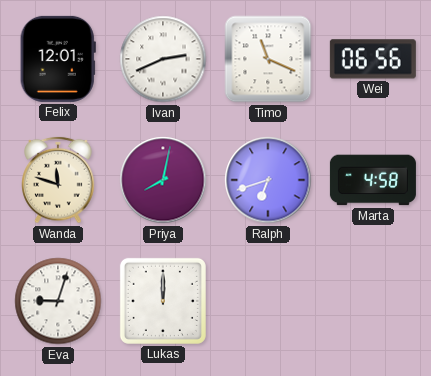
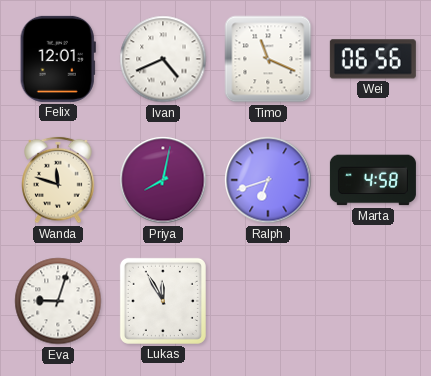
Ivan: 2:41 -> 4:41 (163, 59)
Lukas: 12:00 -> 11:55 (163, 301)
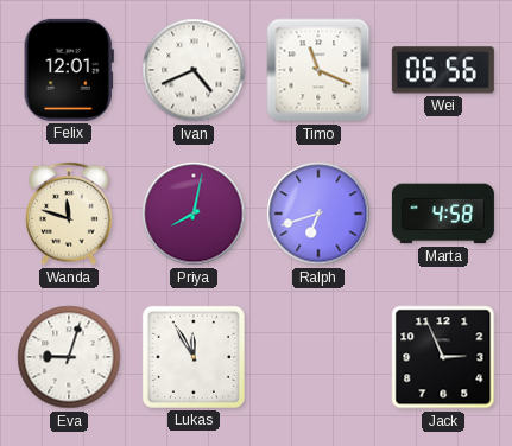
Jack: none -> 2:56 (443, 357)
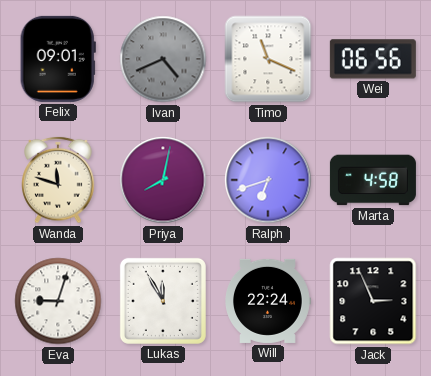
Felix: 12:01 -> 09:01 (58, 59)
Ivan dial: white -> grey (163, 59)
Will: none -> 22:24 (268, 301)
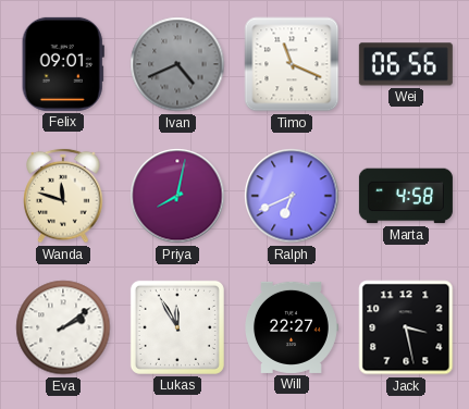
Ralph: 6:42 -> 6:41 (292, 196)
Eva: 9:03 -> 2:09 (63, 327)
Will: 22:24 -> 22:27 (292, 327)
Jack: 2:56 -> 3:28 (406, 327)
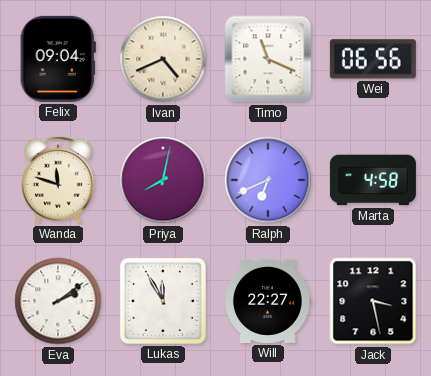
Felix: 09:01 -> 09:04 (58, 59)
Ivan dial: grey -> cream (163, 59)
